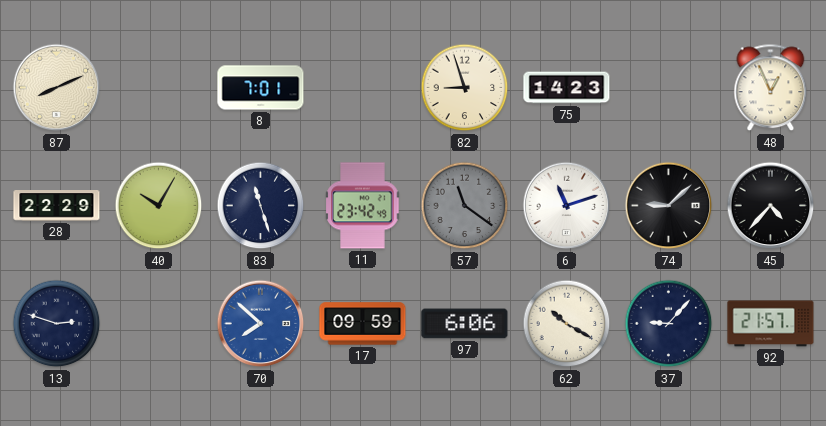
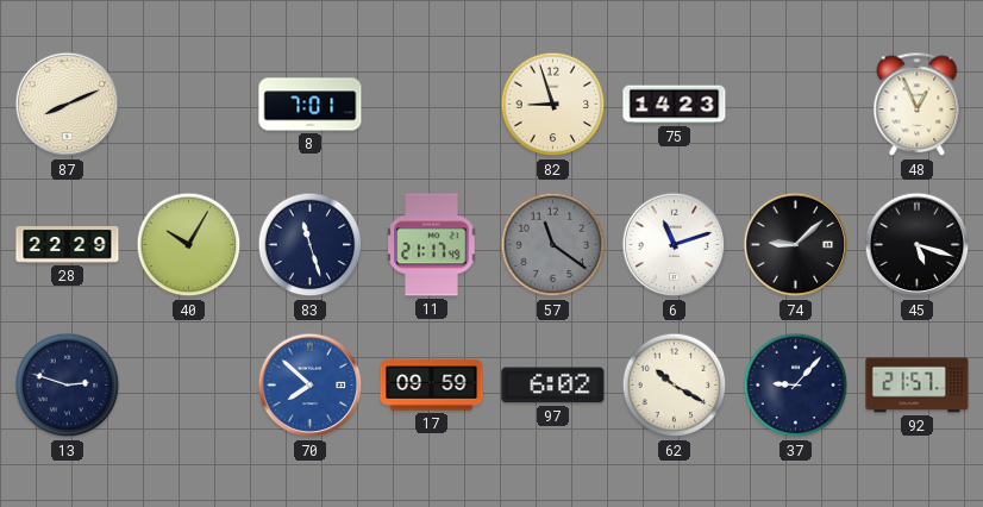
11: 23:42 -> 21:17 (432, 245)
45: 4:37 -> 5:18 (918, 245)
97: 6:06 -> 6:02 (553, 386)
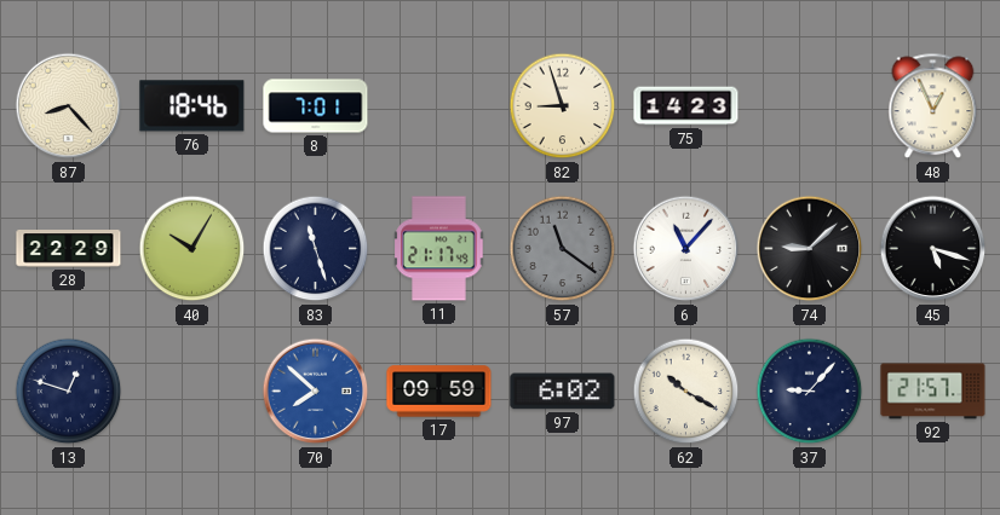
87: 8:11 -> 8:23 (69, 106)
76: none -> 18:46 (192, 106)
6: 11:12 -> 11:07 (686, 249)
13: 2:48 -> 12:48 (69, 392)
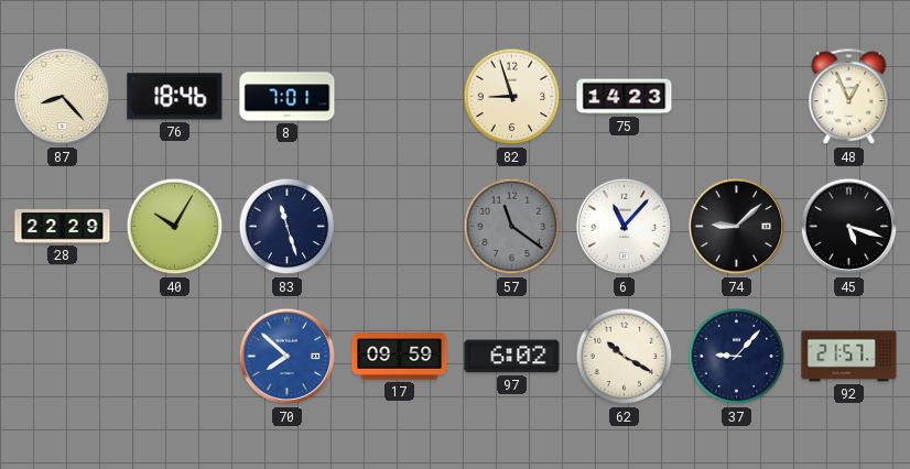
11: 21:17 -> none (439, 249)
13: 12:48 -> none (69, 392)
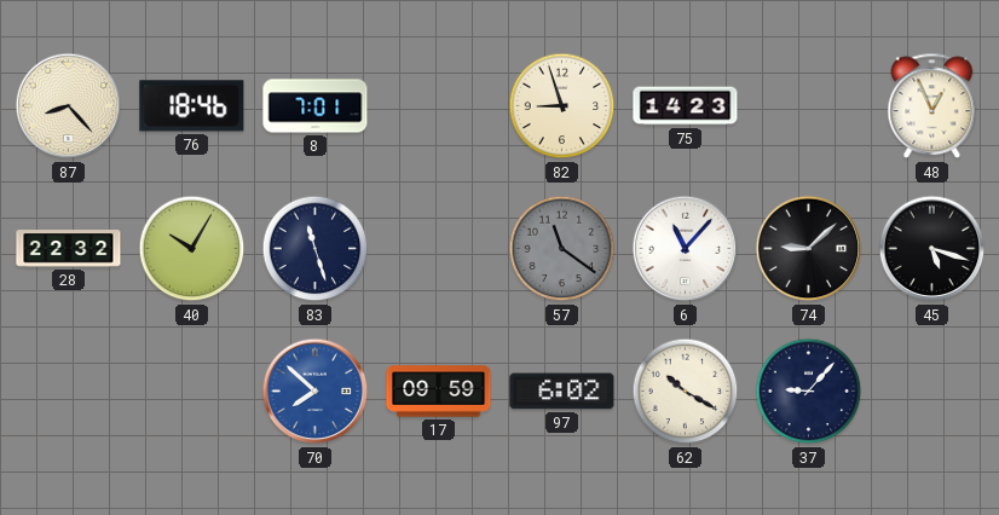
28: 22:29 -> 22:32 (69, 249)
92: 21:57 -> none (849, 357)
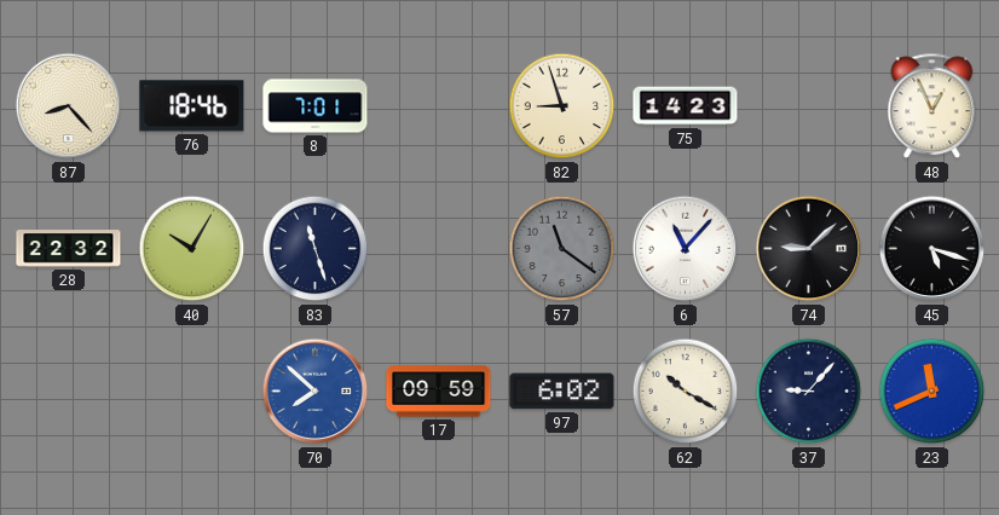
23: none -> 11:41 (932, 392)
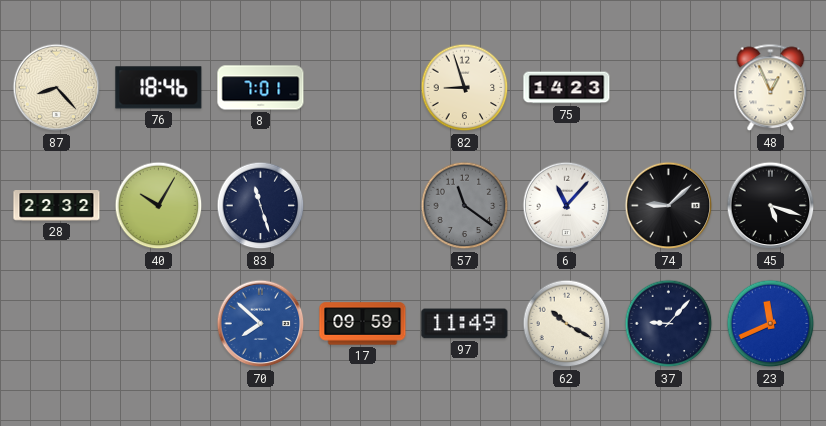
97: 6:02 -> 11:49 (465, 324)
